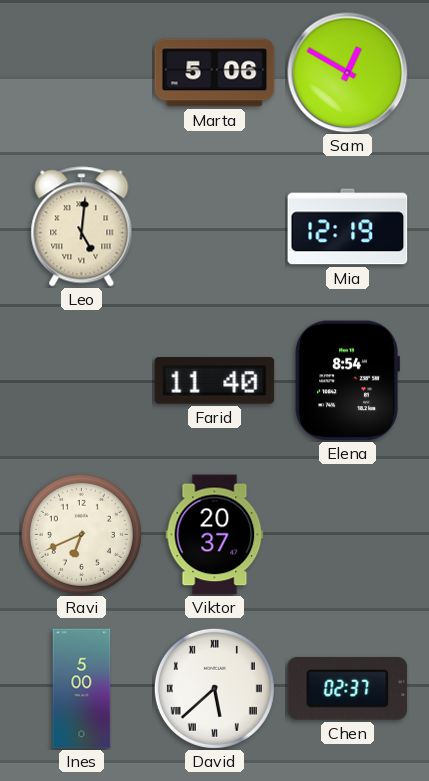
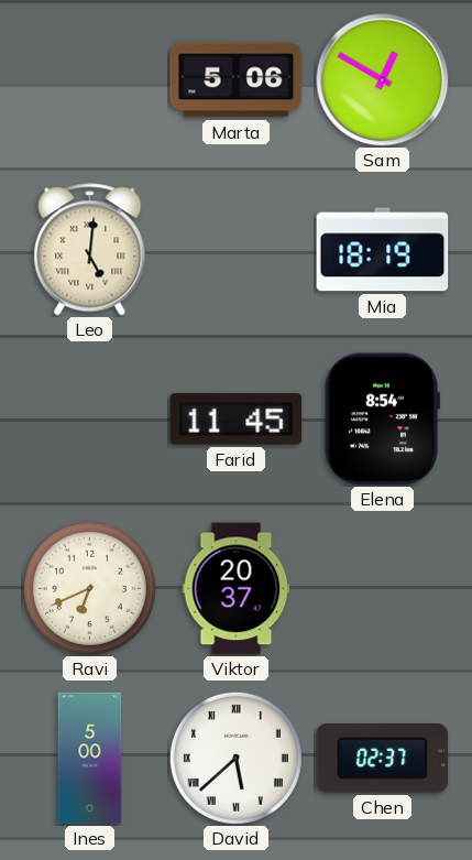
Mia: 12:19 -> 18:19 (383, 250)
Farid: 11:40 -> 11:45 (237, 420)
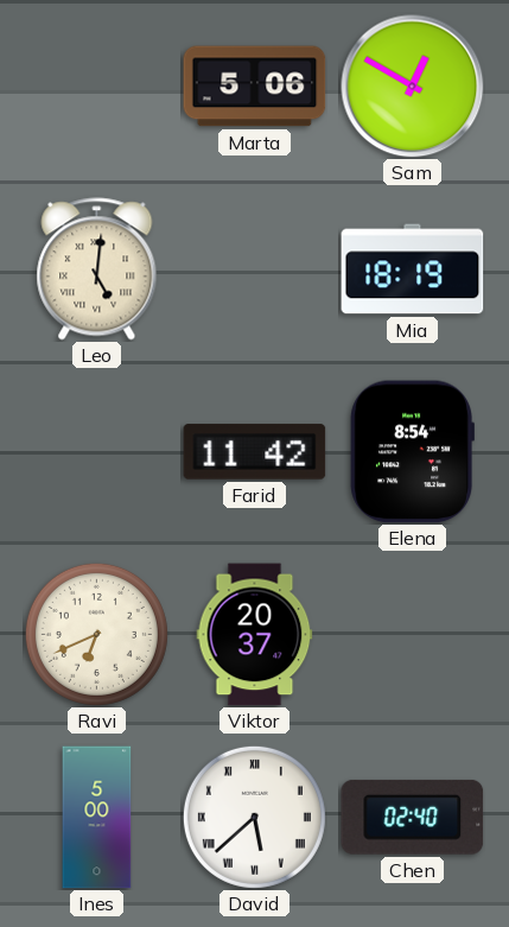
Farid: 11:45 -> 11:42 (255, 452)
Chen: 02:37 -> 02:40 (413, 817)
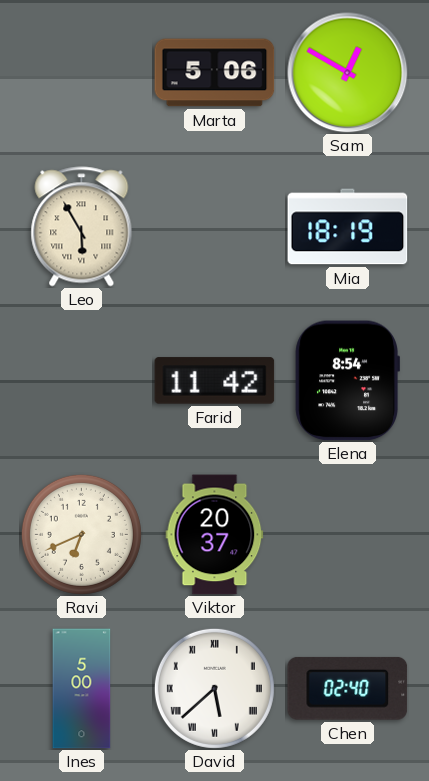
Leo: 5:01 -> 5:55 (82, 227)
